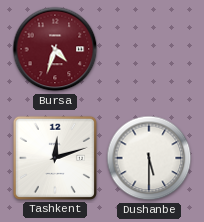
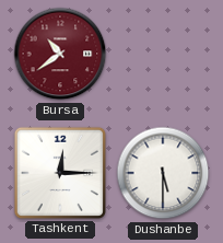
Bursa: 4:33 -> 10:39 (60, 54)
Tashkent: 12:12 -> 12:15 (60, 173)
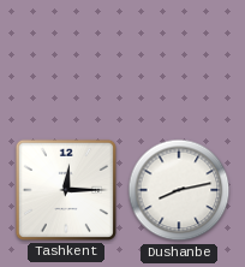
Bursa: 10:39 -> none (60, 54)
Dushanbe: 5:30 -> 8:13 (179, 190)
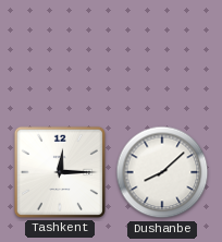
Dushanbe: 8:13 -> 8:08 (162, 172)
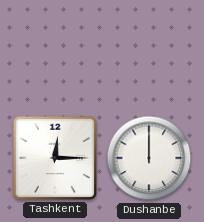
Dushanbe: 8:08 -> 12:00 (149, 158)
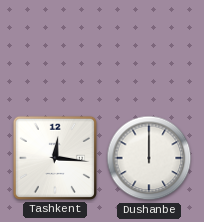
Tashkent: 12:15 -> 12:16 (55, 158)
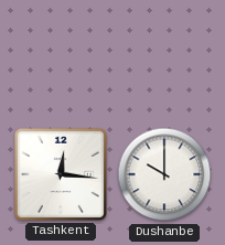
Dushanbe: 12:00 -> 10:00 (164, 174)
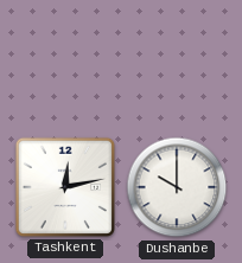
Tashkent: 12:16 -> 12:13 (65, 187)
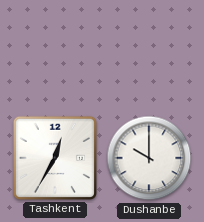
Tashkent: 12:13 -> 12:35 (55, 158)
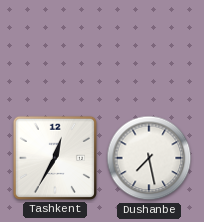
Dushanbe: 10:00 -> 7:28 (149, 158)
